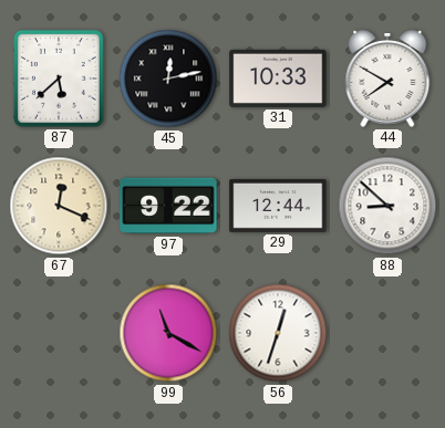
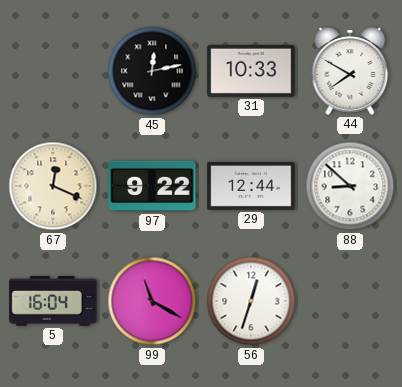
87: 5:38 -> none (60, 80)
5: none -> 16:04 (53, 301)
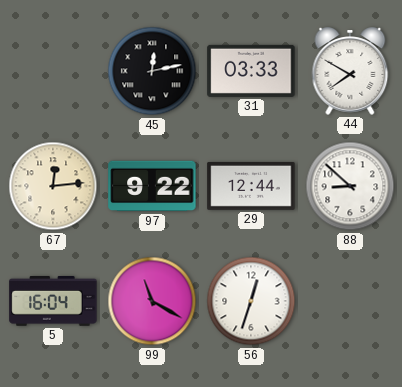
31: 10:33 -> 03:33 (251, 71)
67: 12:19 -> 12:14 (53, 186)
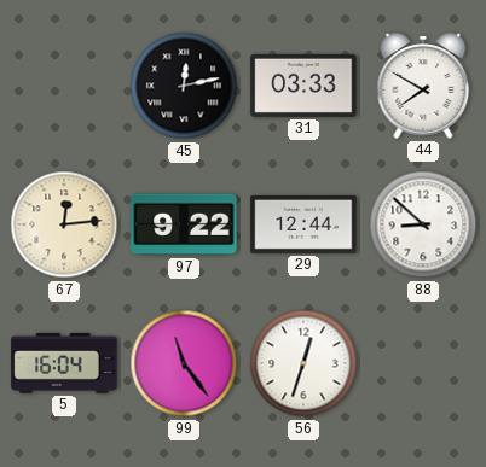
99: 11:20 -> 11:24 (184, 363)
